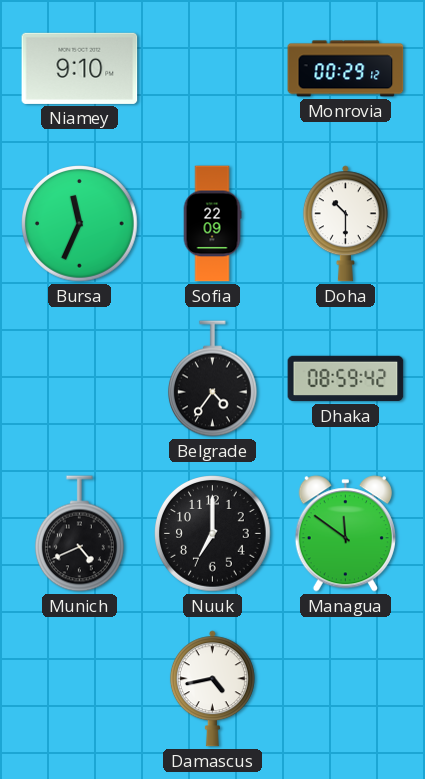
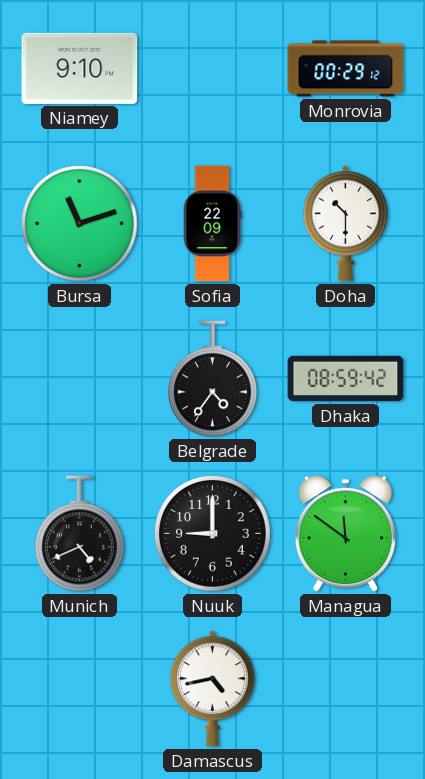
Bursa: 11:34 -> 11:12 (80, 224)
Nuuk: 7:00 -> 9:00 (213, 534)
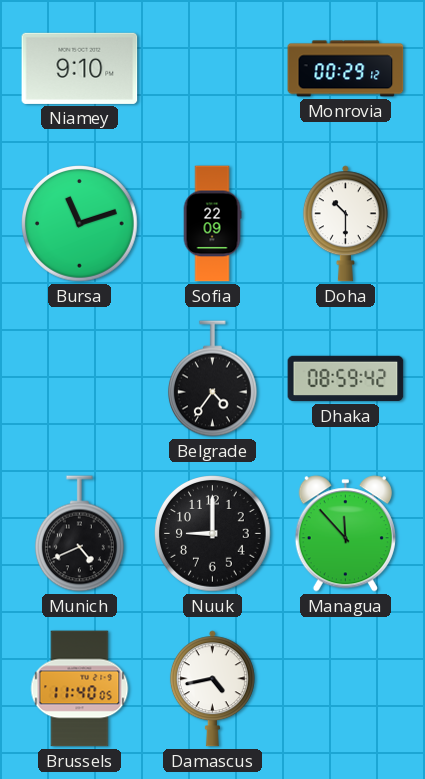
Managua: 11:51 -> 11:53 (345, 534)
Brussels: none -> 11:40 (80, 689)
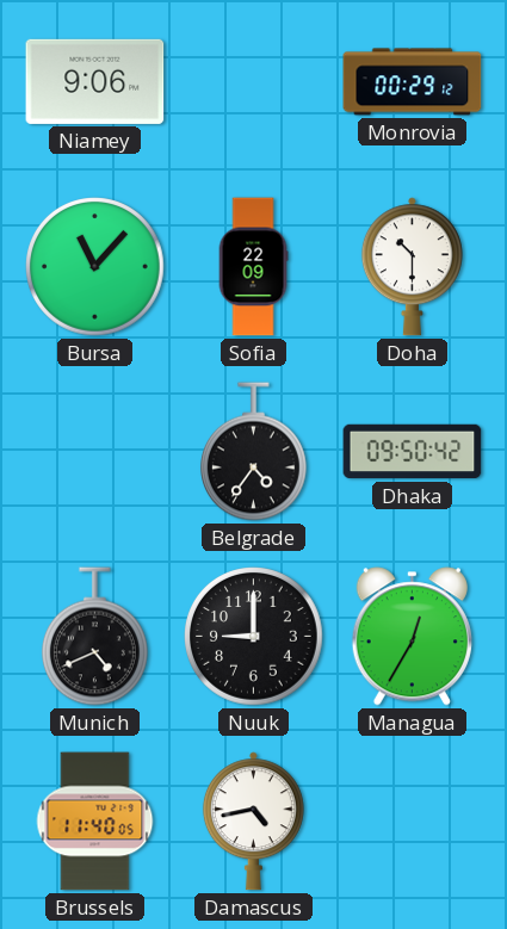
Niamey: 9:10 -> 9:06 (95, 81)
Bursa: 11:12 -> 11:07 (95, 267)
Dhaka: 08:59 -> 09:50 (413, 452)
Managua: 11:53 -> 12:35 (412, 637)
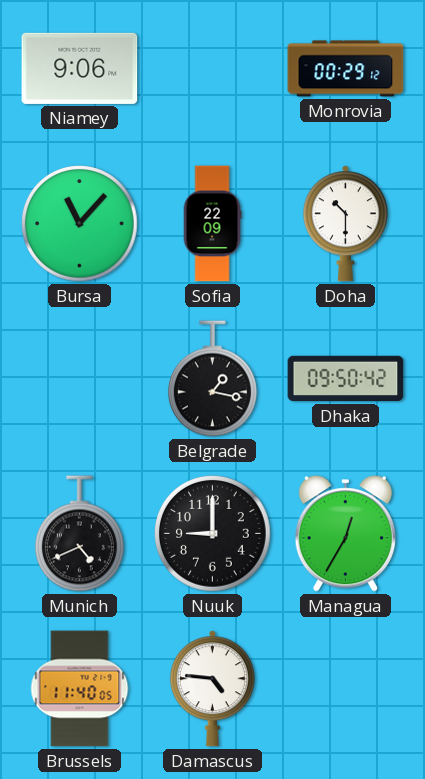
Belgrade: 4:36 -> 1:17 (212, 379)
Damascus: 4:43 -> 4:46 (212, 689)
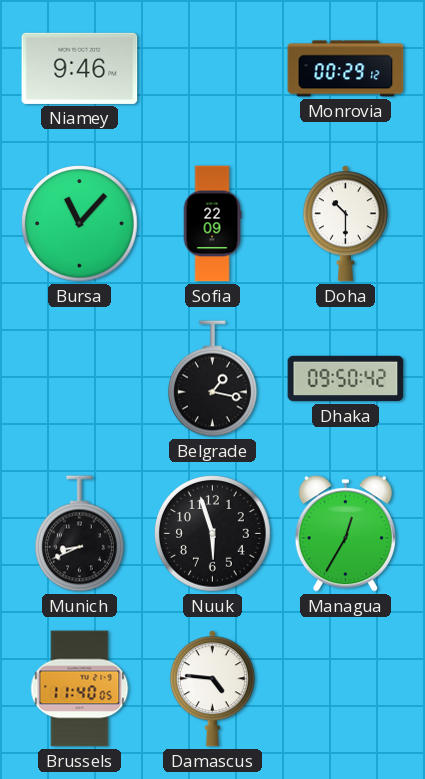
Niamey: 9:06 -> 9:46 (80, 68)
Munich: 4:41 -> 8:41 (79, 534)
Nuuk: 9:00 -> 5:57 (213, 534)
